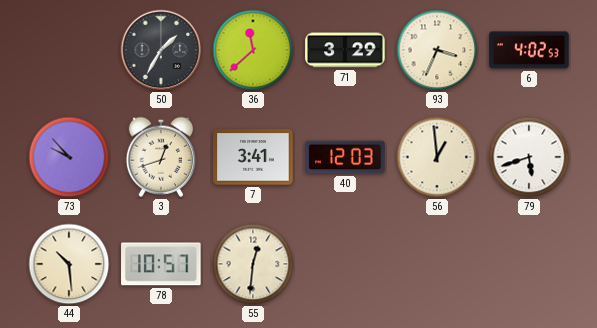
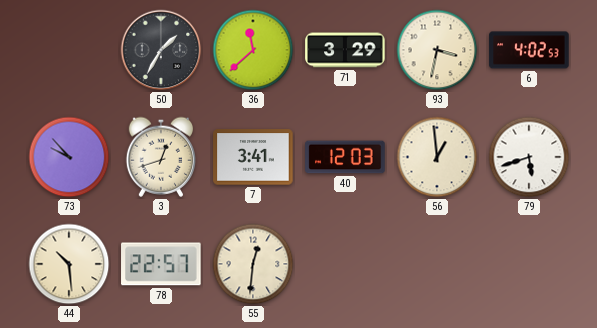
93: 3:34 -> 3:32 (437, 50)
78: 10:57 -> 22:57 (161, 264)
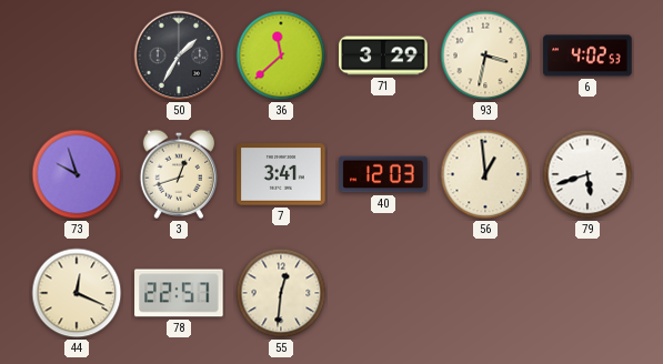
73: 9:53 -> 9:57 (77, 174)
44: 10:29 -> 12:19 (77, 293)
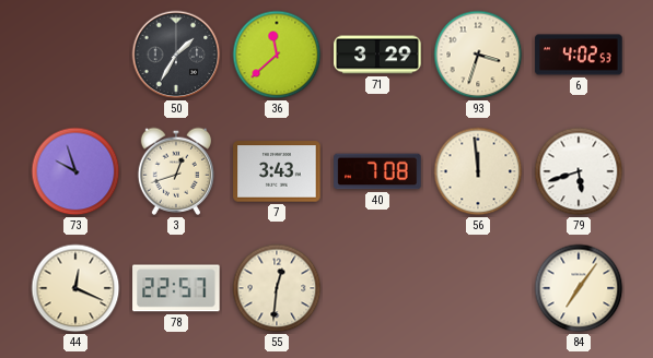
93: 3:32 -> 3:33 (478, 55)
7: 3:41 -> 3:43 (277, 171)
40: 12:03 -> 7:08 (377, 171)
56: 12:59 -> 11:59 (478, 171)
84: none -> 7:06 (579, 288)
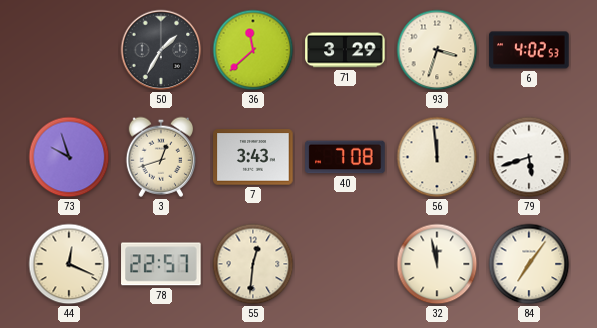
32: none -> 11:58 (437, 264)
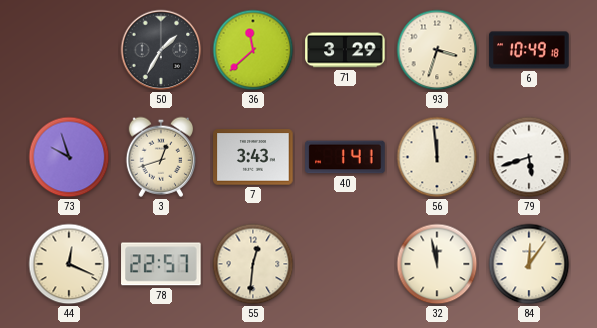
6: 4:02 -> 10:49 (529, 50)
40: 7:08 -> 1:41 (345, 157)
84: 7:06 -> 12:06 (529, 264)
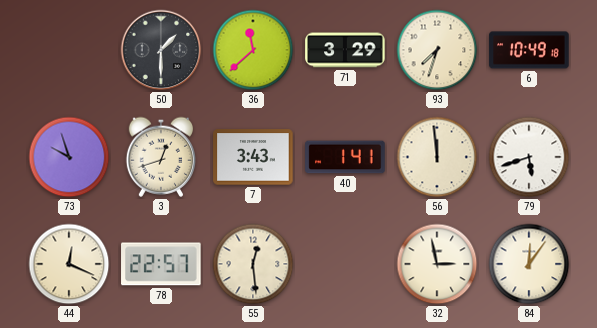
50: 1:35 -> 1:30 (161, 50)
93: 3:33 -> 7:33 (437, 50)
55: 12:31 -> 12:29 (253, 264)
32: 11:58 -> 2:58 (437, 264)
